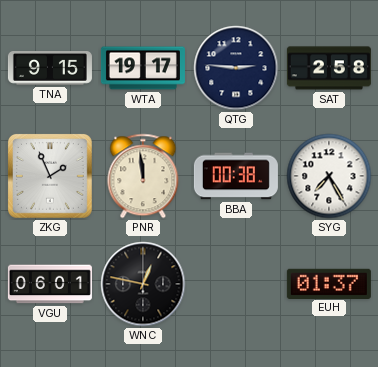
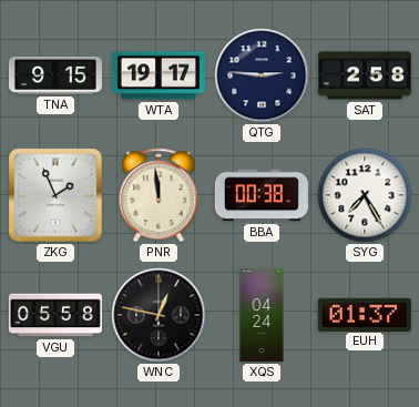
VGU: 06:01 -> 05:58 (55, 315)
XQS: none -> 04:24 (262, 315)
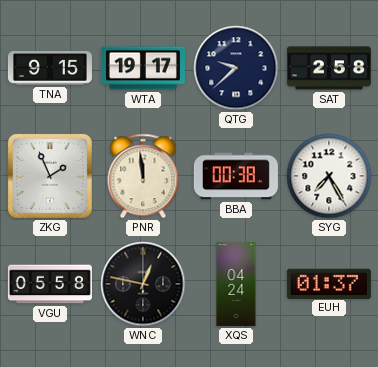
QTG: 2:46 -> 9:38 (236, 68)
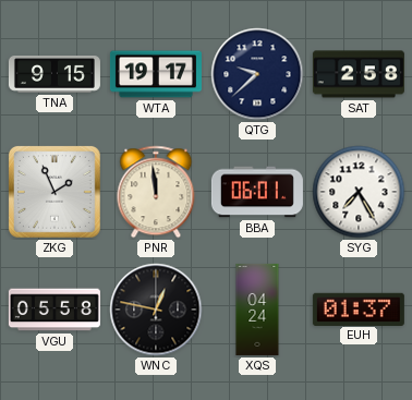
BBA: 00:38 -> 06:01 (257, 192)
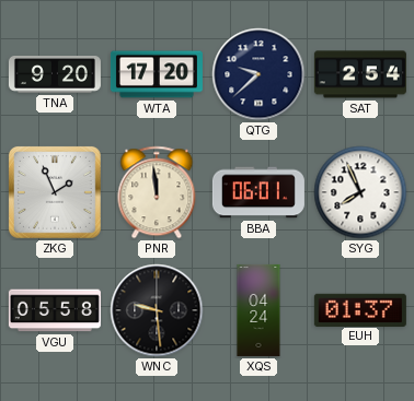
TNA: 9:15 -> 9:20 (55, 74)
WTA: 19:17 -> 17:20 (157, 74)
SAT: 2:58 -> 2:54 (360, 74)
SYG: 7:25 -> 7:56 (360, 192)
WNC: 12:47 -> 9:29 (157, 310)
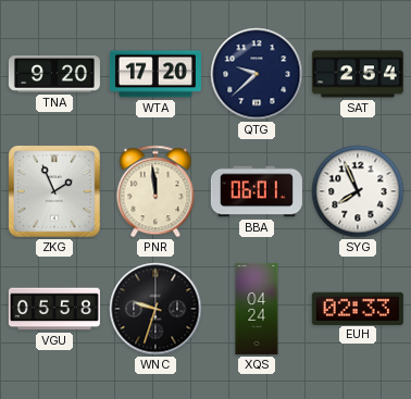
WNC: 9:29 -> 9:33 (155, 309)
EUH: 01:37 -> 02:33 (358, 308)
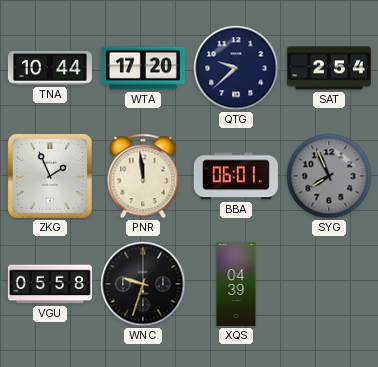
TNA: 9:20 -> 10:44 (50, 68)
SYG dial: white -> grey (329, 176)
XQS: 04:24 -> 04:39 (236, 284)
EUH: 02:33 -> none (358, 308)
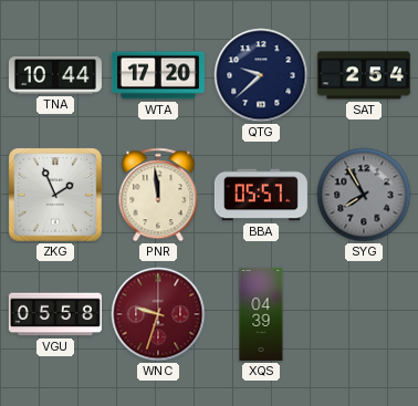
BBA: 06:01 -> 05:57 (261, 195)
SYG: 7:56 -> 7:55 (364, 195)
WNC dial: black -> burgundy (158, 314)
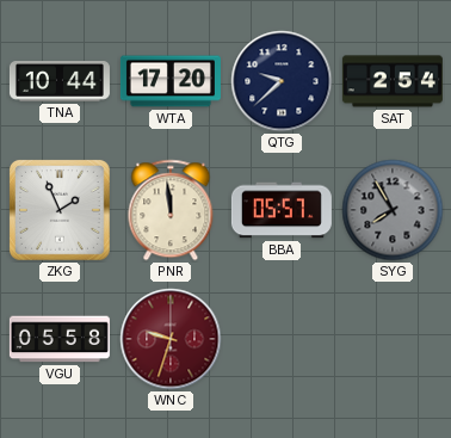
XQS: 04:39 -> none (261, 314)
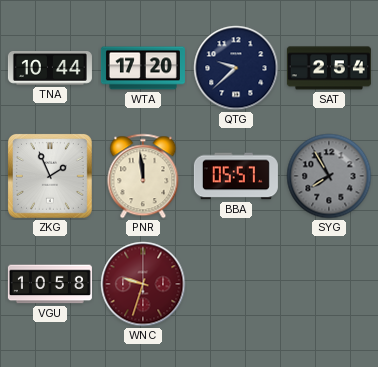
VGU: 05:58 -> 10:58 (50, 284)
